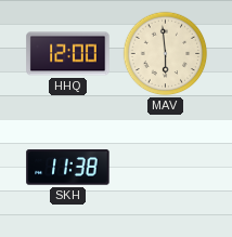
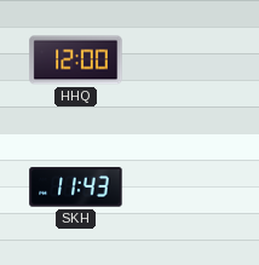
MAV: 5:59 -> none (166, 54)
SKH: 11:38 -> 11:43 (76, 188)
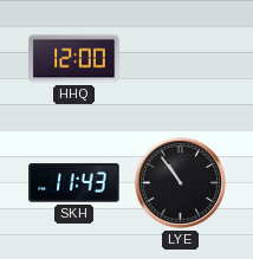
LYE: none -> 10:54 (180, 182)
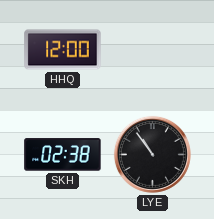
SKH: 11:43 -> 02:38 (63, 155)
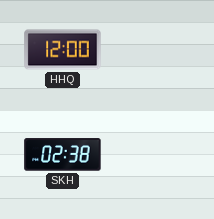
LYE: 10:54 -> none (152, 154)
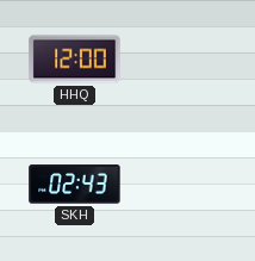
SKH: 02:38 -> 02:43 (75, 185)
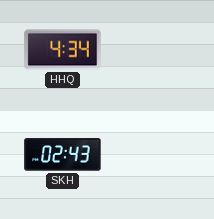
HHQ: 12:00 -> 4:34 (63, 50)
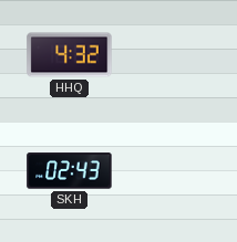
HHQ: 4:34 -> 4:32 (70, 55)
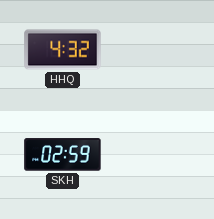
SKH: 02:43 -> 02:59 (63, 155)
